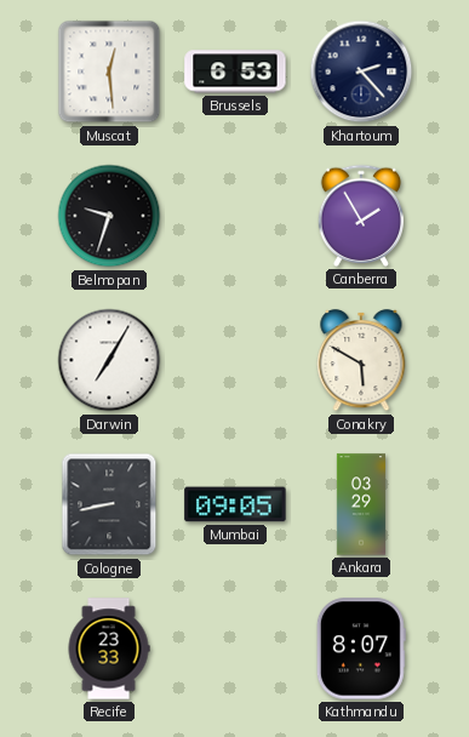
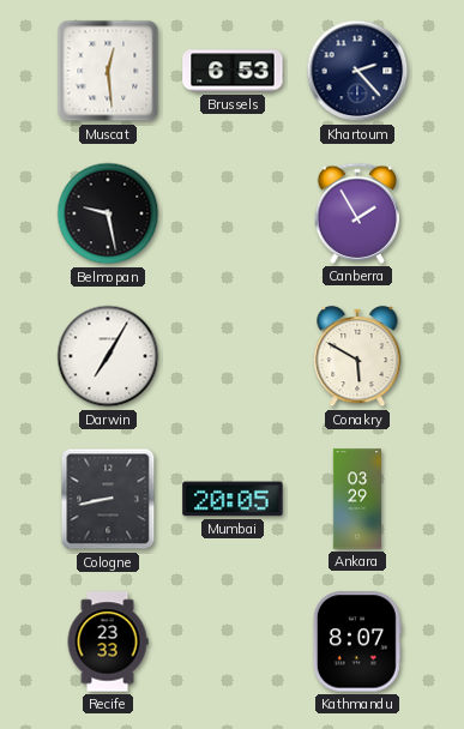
Belmopan: 9:33 -> 9:28 (108, 213)
Mumbai: 09:05 -> 20:05 (233, 499)
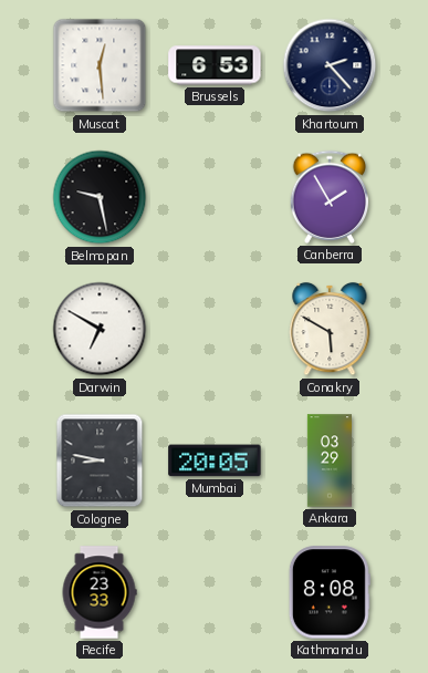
Darwin: 7:05 -> 6:50 (100, 329)
Cologne: 8:43 -> 8:47 (100, 460)
Kathmandu: 8:07 -> 8:08 (330, 592)
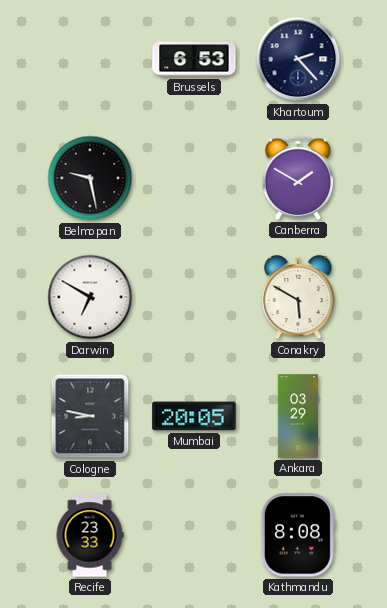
Muscat: 12:29 -> none (100, 65)
Canberra: 1:55 -> 1:50 (297, 178)
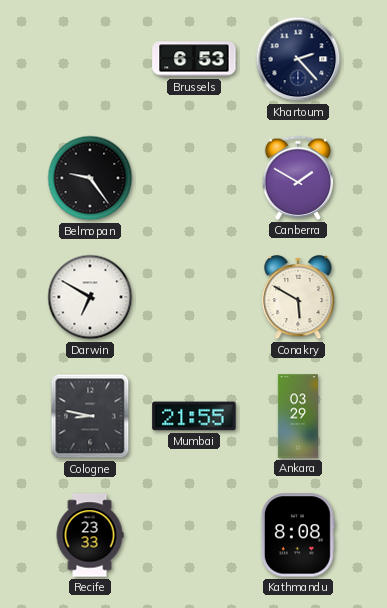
Belmopan: 9:28 -> 9:24 (90, 178)
Mumbai: 20:05 -> 21:55 (194, 416)
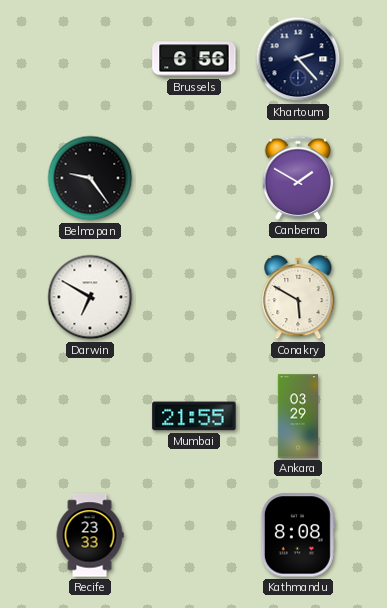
Brussels: 6:53 -> 6:56 (194, 59)
Cologne: 8:47 -> none (90, 416)
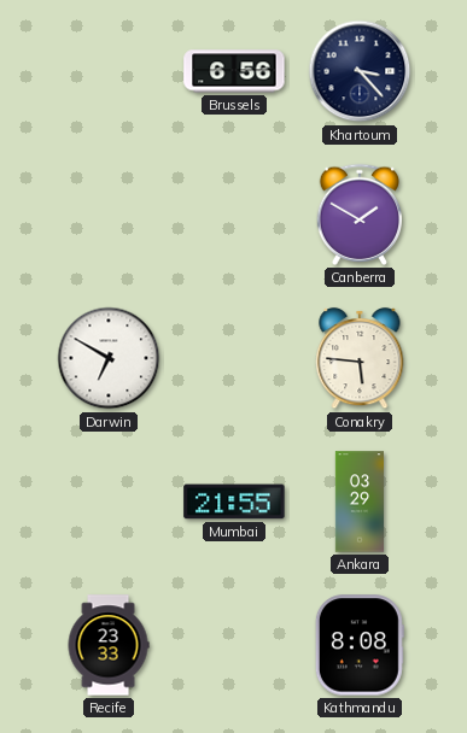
Khartoum: 2:23 -> 3:23 (360, 71)
Belmopan: 9:24 -> none (90, 178)
Conakry: 5:50 -> 5:46 (360, 358)
